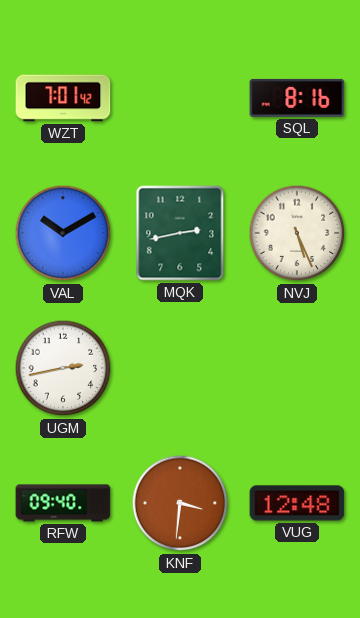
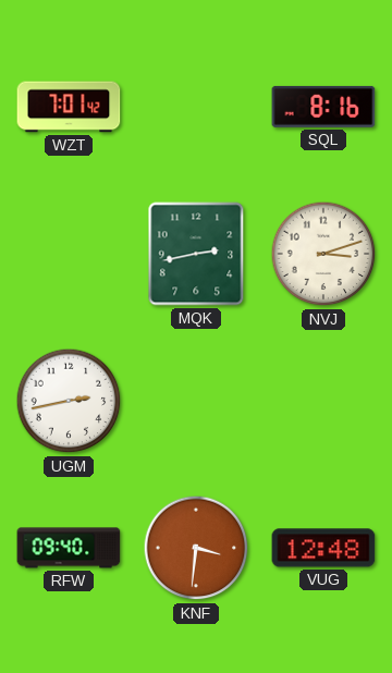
VAL: 10:10 -> none (63, 233)
NVJ: 5:26 -> 3:12 (323, 254)
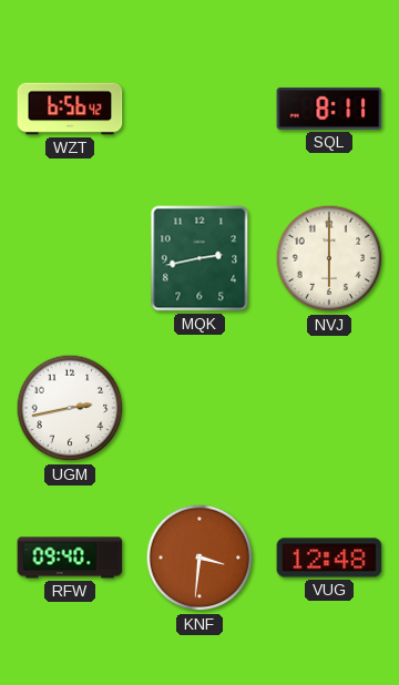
WZT: 7:01 -> 6:56 (70, 109)
SQL: 8:16 -> 8:11 (329, 109)
NVJ: 3:12 -> 6:00 (329, 258)
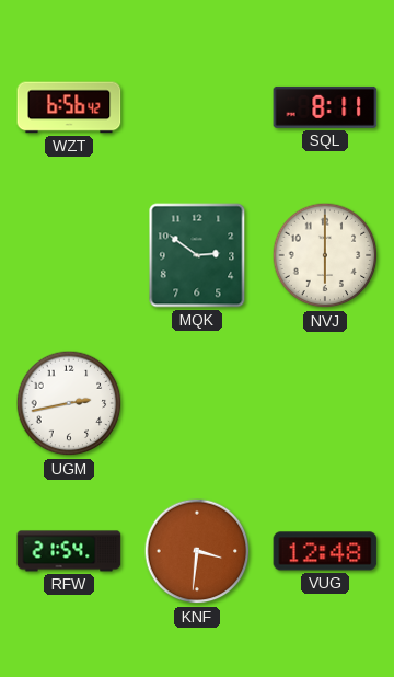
MQK: 2:43 -> 2:51 (197, 255)
RFW: 09:40 -> 21:54 (69, 551)
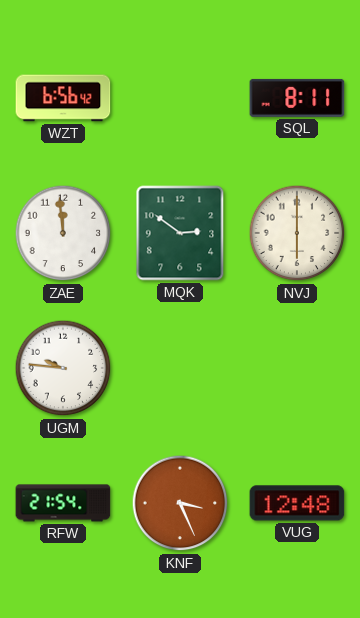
ZAE: none -> 11:59 (63, 233)
UGM: 2:43 -> 9:46 (63, 368)
KNF: 3:31 -> 3:26 (180, 503)
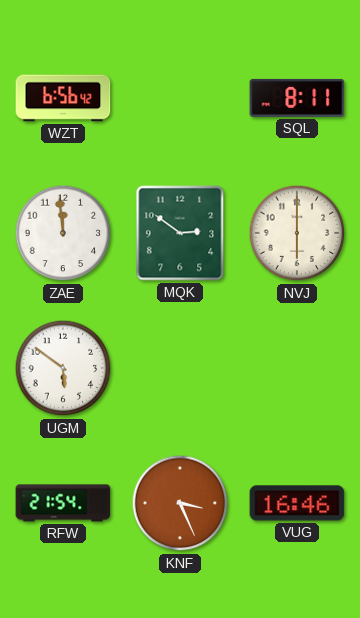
UGM: 9:46 -> 5:51 (63, 368)
VUG: 12:48 -> 16:46 (297, 503)
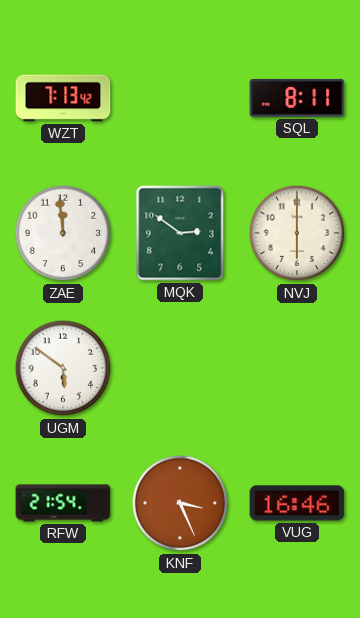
WZT: 6:56 -> 7:13 (63, 98)
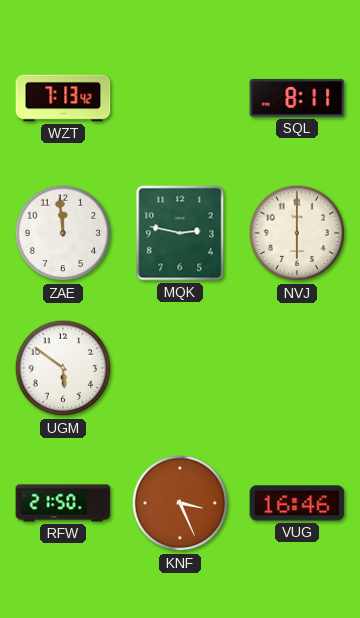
MQK: 2:51 -> 2:47 (180, 233)
RFW: 21:54 -> 21:50 (63, 503)
